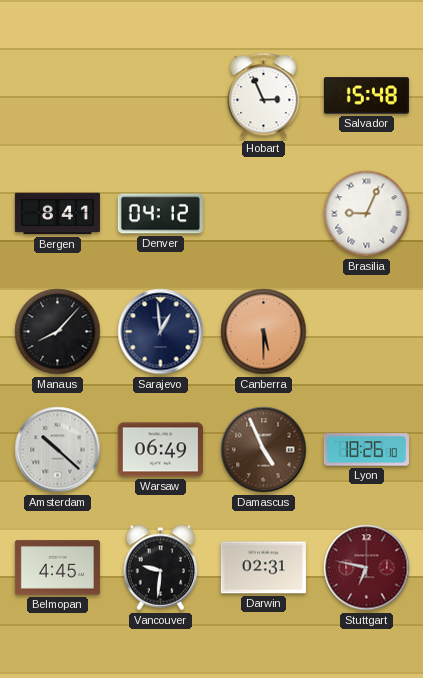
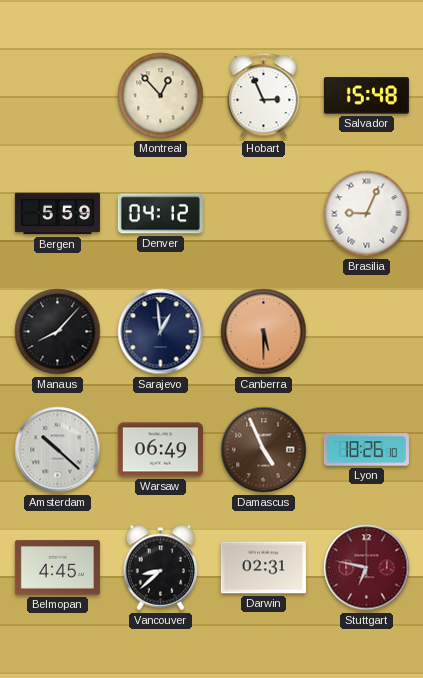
Montreal: none -> 12:53 (161, 96)
Bergen: 8:41 -> 5:59 (57, 214)
Vancouver: 9:31 -> 8:38 (161, 568)
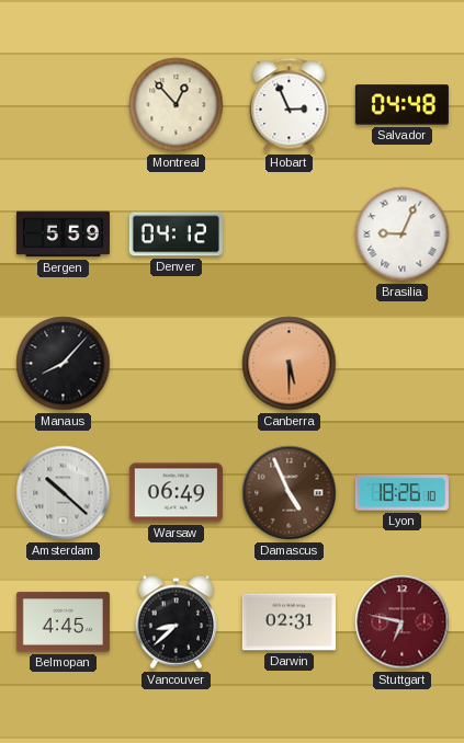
Salvador: 15:48 -> 04:48 (401, 105)
Sarajevo: 12:59 -> none (161, 332)
